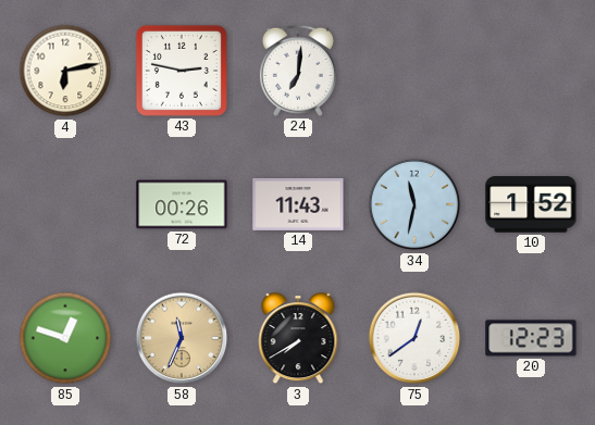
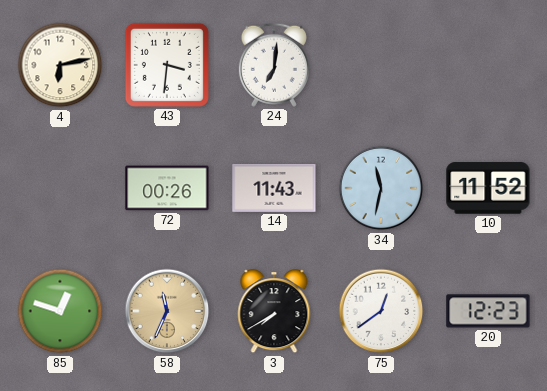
43: 2:47 -> 3:31 (167, 65)
10: 1:52 -> 11:52 (488, 188)
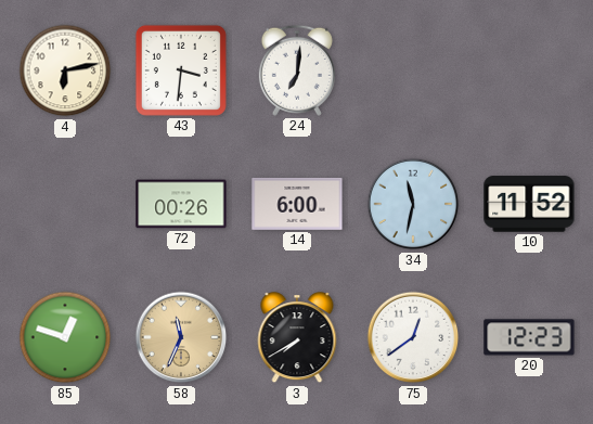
14: 11:43 -> 6:00 (297, 204)
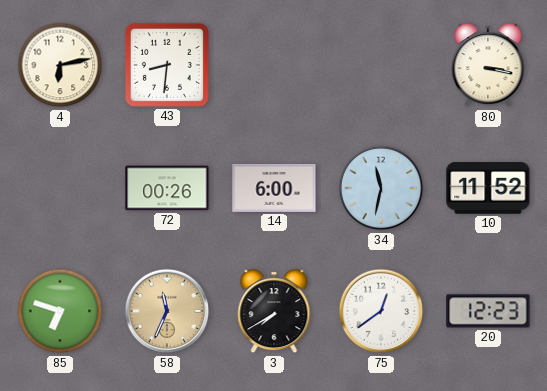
43: 3:31 -> 8:31 (167, 65)
24: 7:01 -> none (297, 70)
80: none -> 3:17 (488, 66)
85: 12:48 -> 6:48 (60, 311)
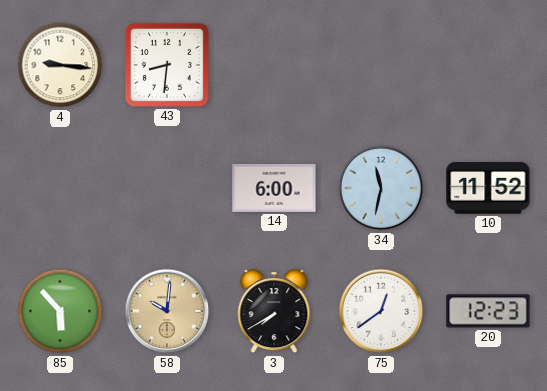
4: 6:13 -> 9:16 (60, 65)
80: 3:17 -> none (488, 66)
72: 00:26 -> none (167, 188)
85: 6:48 -> 5:53 (60, 311)
58: 11:34 -> 10:01 (167, 311)
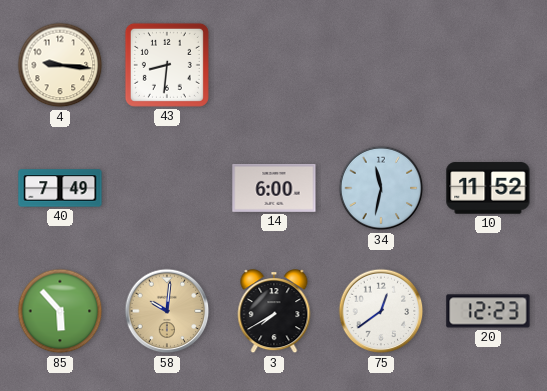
40: none -> 7:49 (60, 188)
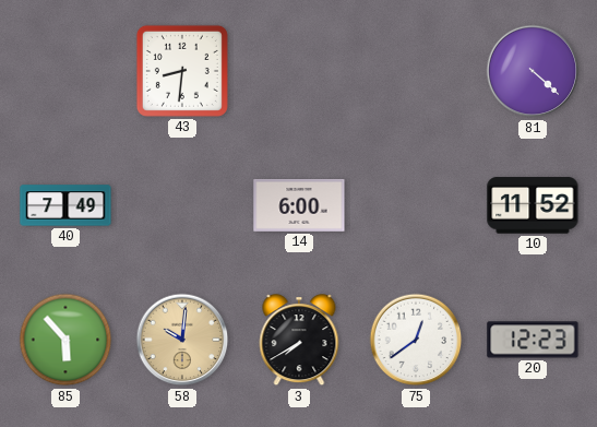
4: 9:16 -> none (60, 65)
81: none -> 4:22 (533, 71)
34: 11:32 -> none (381, 188)
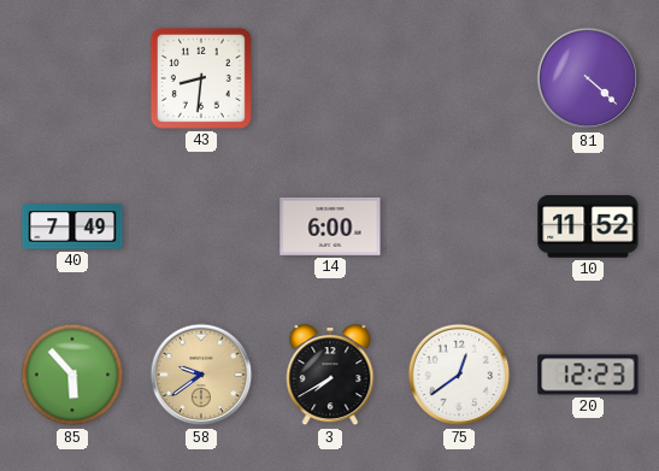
58: 10:01 -> 9:39 (201, 375)
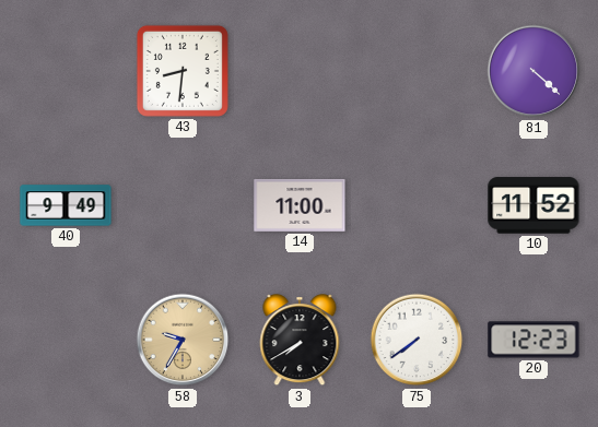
40: 7:49 -> 9:49 (66, 205)
14: 6:00 -> 11:00 (300, 205)
85: 5:53 -> none (72, 375)
58: 9:39 -> 9:35 (183, 340)
75: 12:39 -> 7:39 (417, 340)
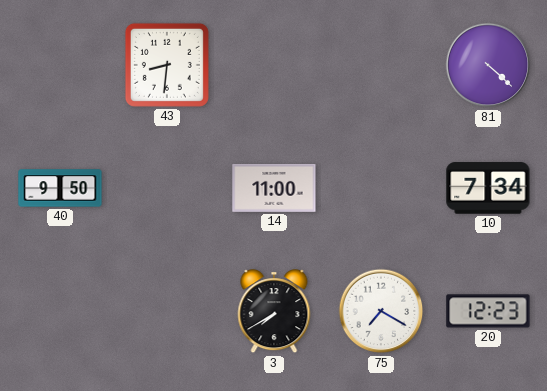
40: 9:49 -> 9:50 (60, 188)
10: 11:52 -> 7:34 (488, 188)
58: 9:35 -> none (183, 340)
75: 7:39 -> 7:20 (381, 311)
